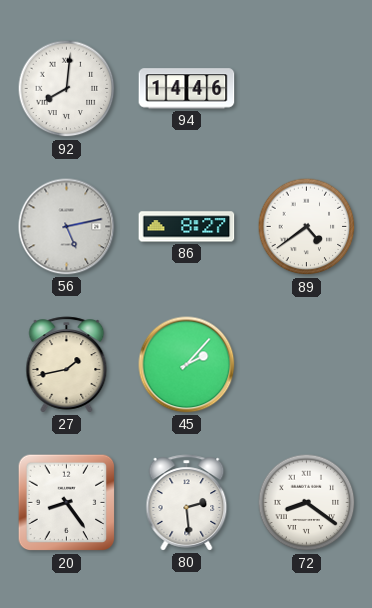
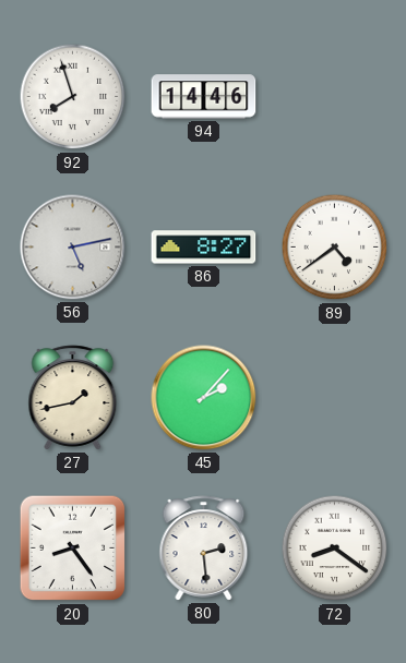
92: 8:01 -> 7:57 (73, 97)
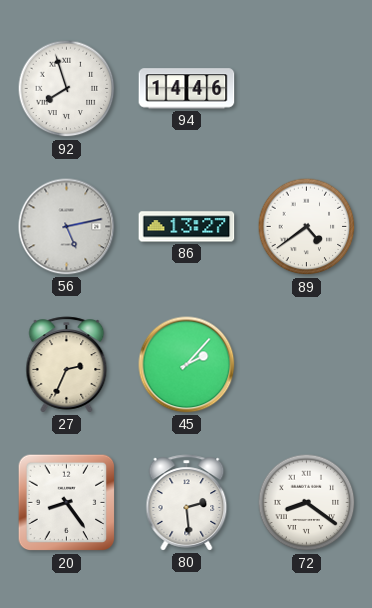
86: 8:27 -> 13:27 (187, 227)
27: 1:43 -> 2:34 (67, 365)
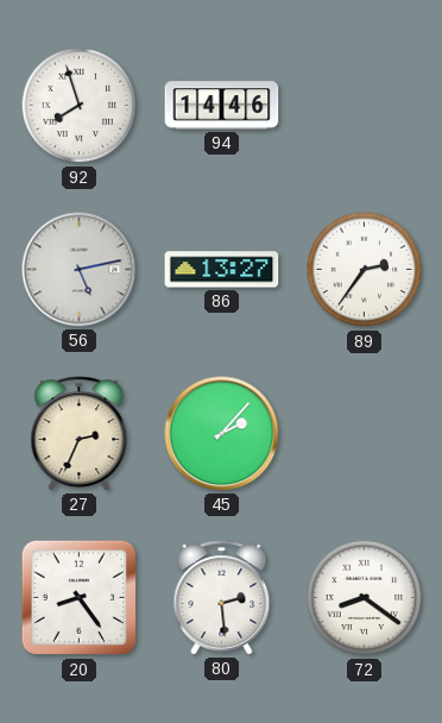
89: 4:39 -> 2:36 (365, 270)
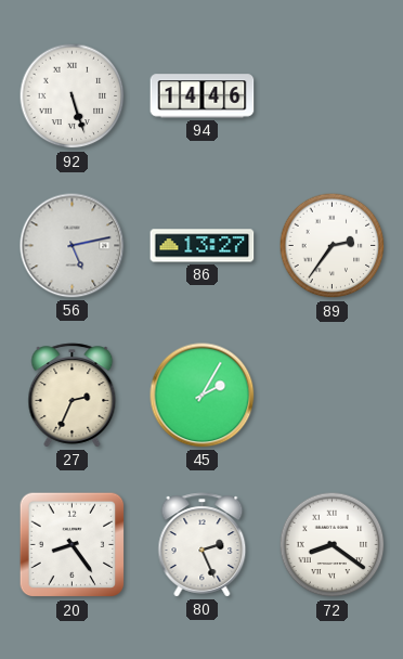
92: 7:57 -> 5:27 (73, 96)
45: 2:07 -> 2:05 (203, 396)
80: 2:29 -> 2:26 (203, 545)
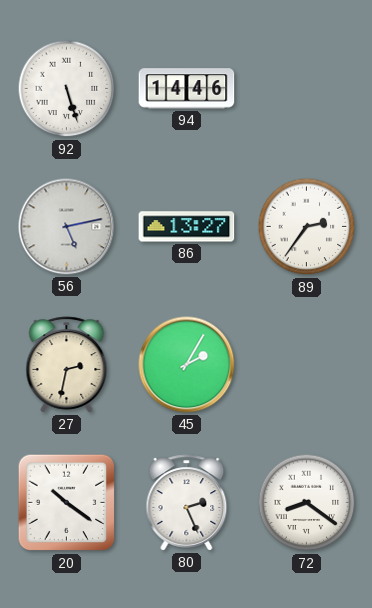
27: 2:34 -> 2:32 (67, 365)
20: 8:24 -> 10:21 (67, 503)
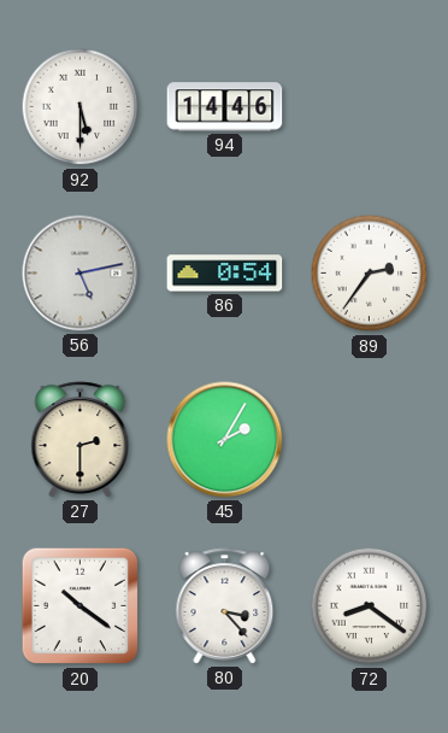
92: 5:27 -> 5:30 (81, 107)
86: 13:27 -> 0:54 (225, 274)
27: 2:32 -> 2:30 (81, 440)
80: 2:26 -> 3:23 (225, 606)
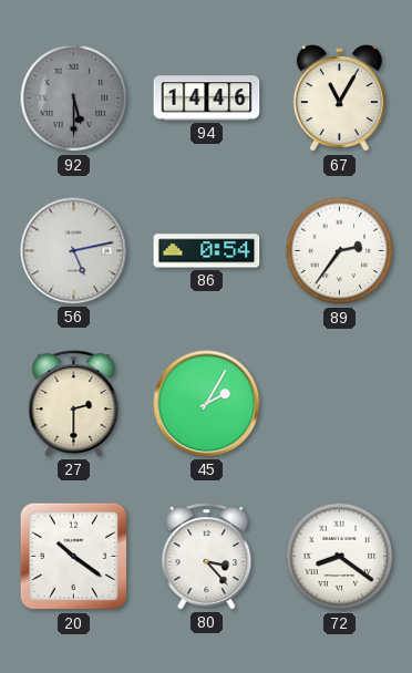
92 dial: white -> grey (74, 99)
67: none -> 11:05 (339, 99)
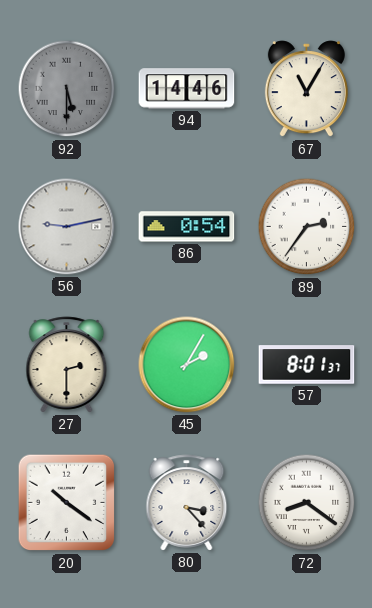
56: 5:13 -> 9:13 (67, 227)
57: none -> 8:01 (307, 365)
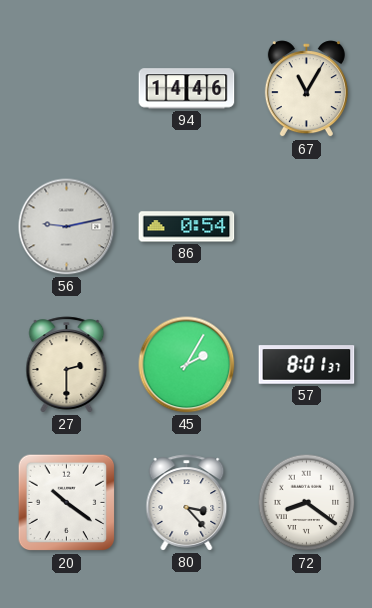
92: 5:30 -> none (67, 89)
89: 2:36 -> none (307, 227)
